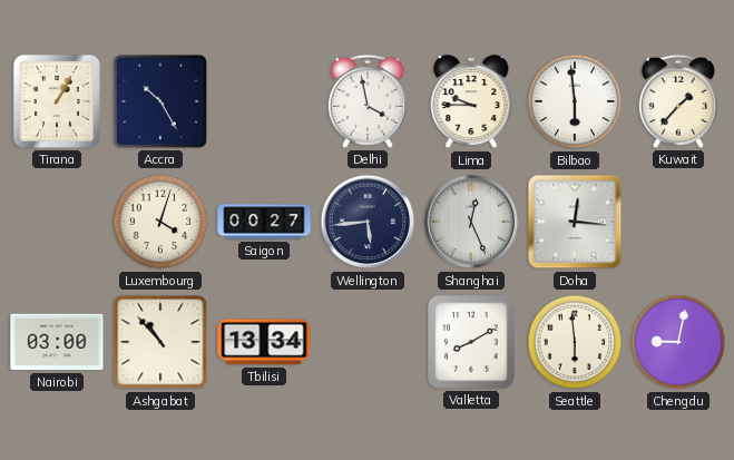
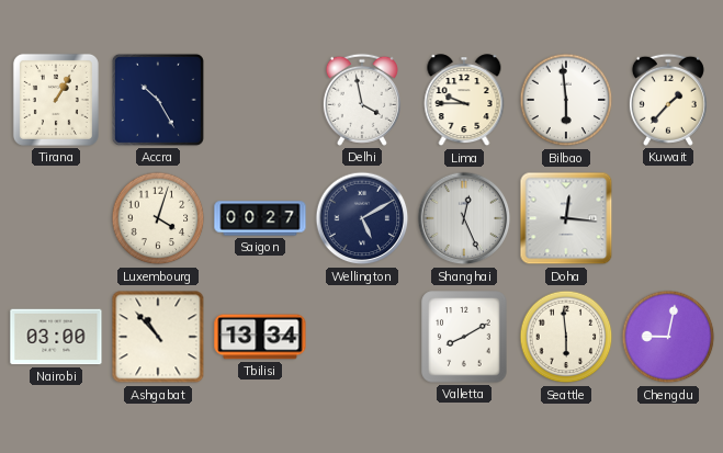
Wellington: 5:44 -> 5:10 (362, 218)
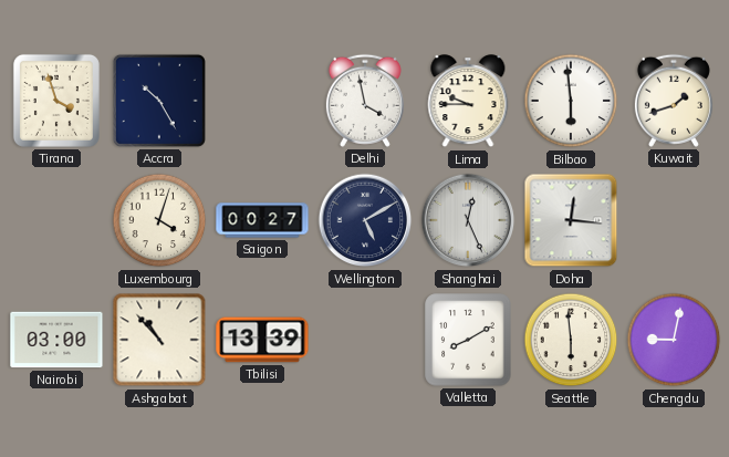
Tirana: 1:05 -> 3:57 (56, 101)
Kuwait: 1:37 -> 1:42 (674, 101)
Tbilisi: 13:34 -> 13:39 (262, 340)
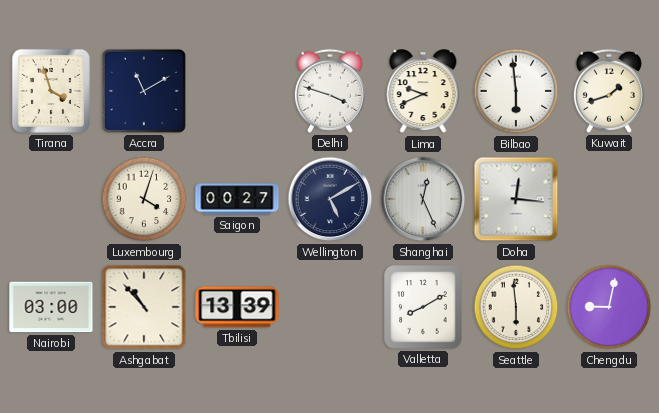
Accra: 10:25 -> 11:10 (144, 91)
Delhi: 3:58 -> 3:48 (330, 91)
Lima: 9:45 -> 9:41 (423, 92)
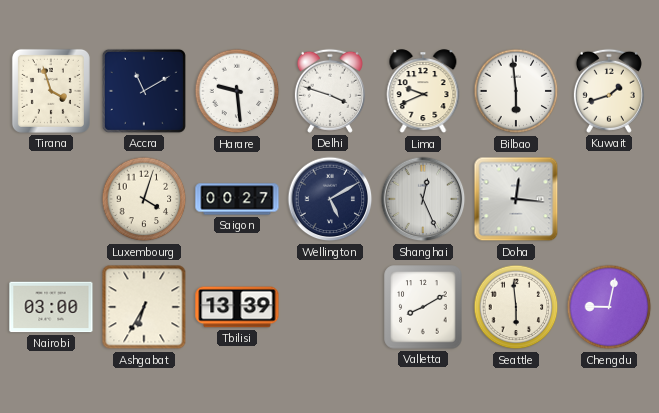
Harare: none -> 9:29 (237, 91)
Ashgabat: 10:53 -> 6:35 (144, 307)
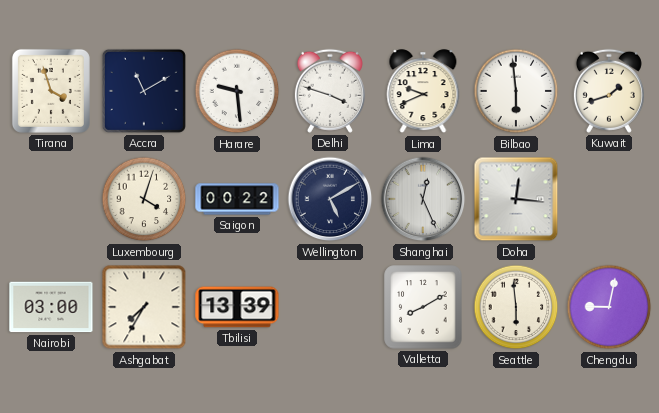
Saigon: 00:27 -> 00:22 (237, 199)
Ashgabat: 6:35 -> 7:35 (144, 307)
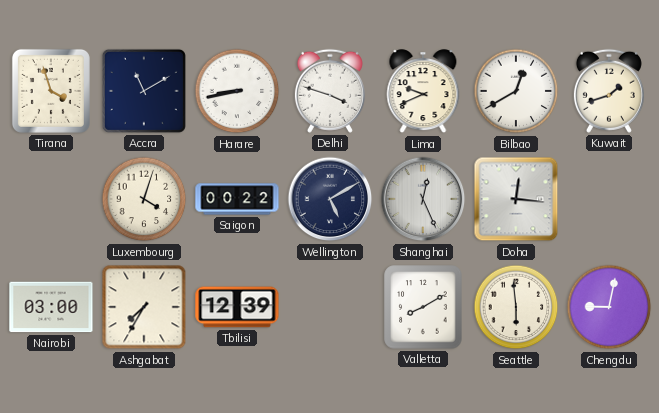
Harare: 9:29 -> 8:43 (237, 91)
Bilbao: 5:59 -> 12:40 (516, 91)
Tbilisi: 13:39 -> 12:39 (237, 307)
